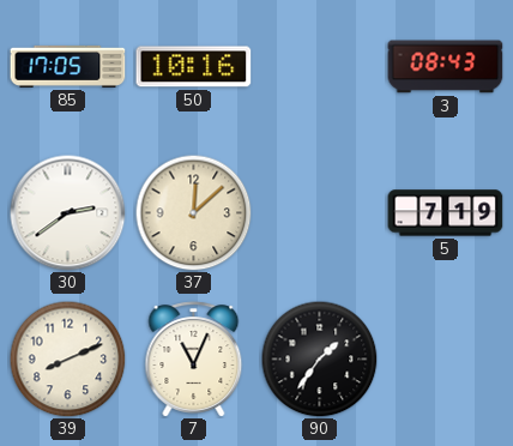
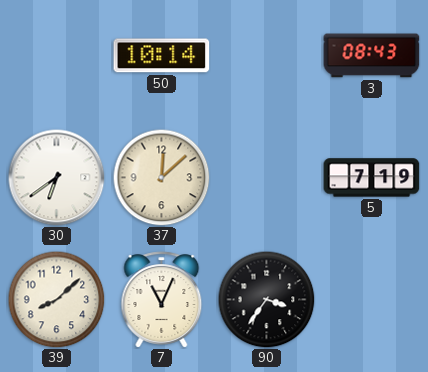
85: 17:05 -> none (68, 66)
50: 10:16 -> 10:14 (162, 56)
30: 2:39 -> 6:39 (57, 178)
39: 8:11 -> 8:08 (56, 299)
90: 1:36 -> 3:36 (266, 299)
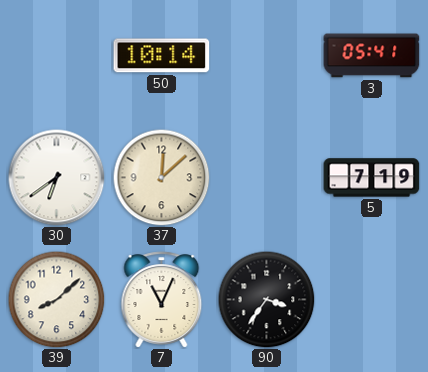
3: 08:43 -> 05:41 (372, 56)
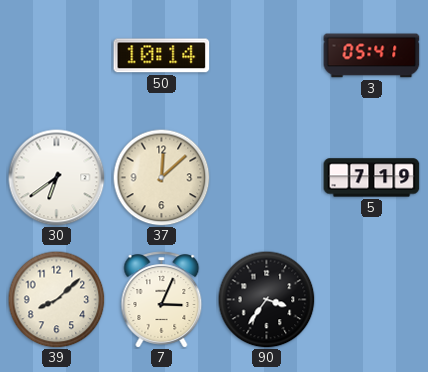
7: 11:04 -> 3:04 (162, 300)
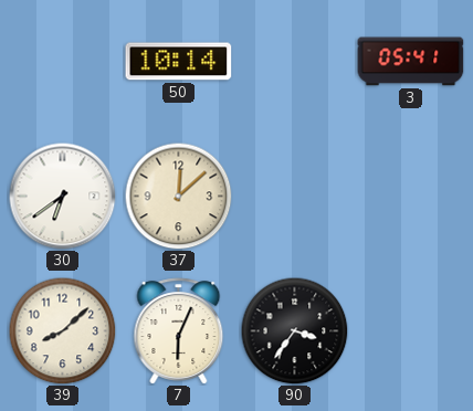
5: 7:19 -> none (372, 178)
7: 3:04 -> 6:04 (179, 331)
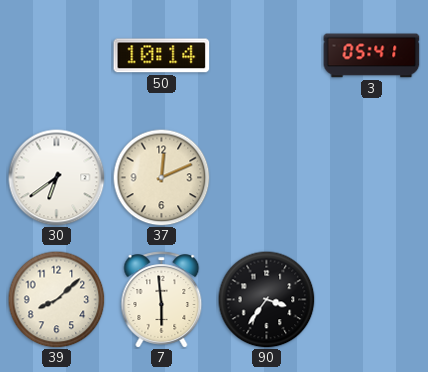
37: 12:08 -> 12:11 (161, 177)
7: 6:04 -> 5:59 (162, 300)
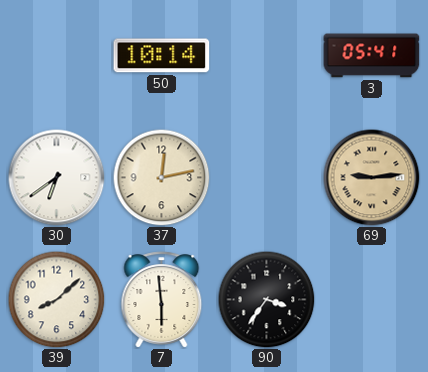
37: 12:11 -> 12:13 (161, 177)
69: none -> 9:14 (372, 178)
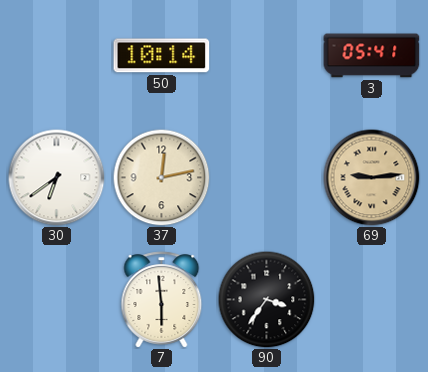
39: 8:08 -> none (56, 299)
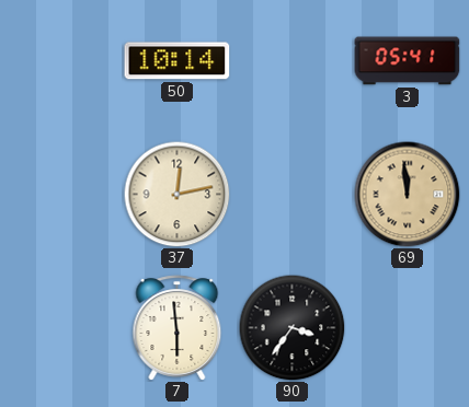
30: 6:39 -> none (57, 178)
69: 9:14 -> 11:59 (408, 195)
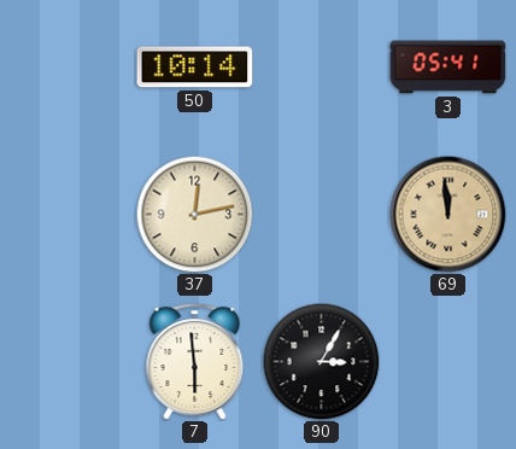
90: 3:36 -> 3:05 (321, 361)
